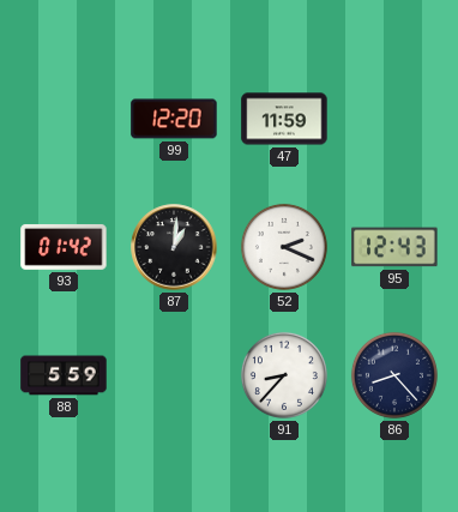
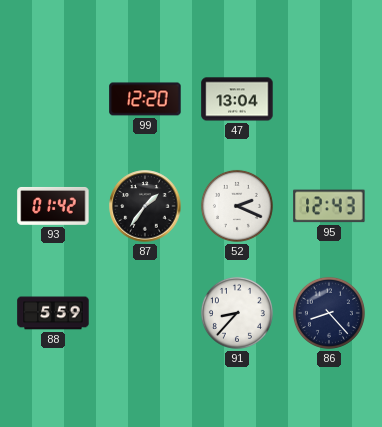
47: 11:59 -> 13:04 (237, 99)
87: 1:01 -> 1:36 (145, 206)
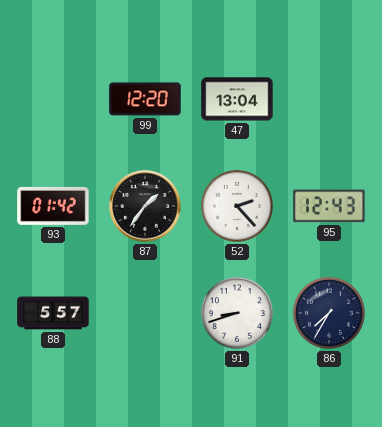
52: 2:19 -> 2:23 (237, 206)
88: 5:59 -> 5:57 (53, 313)
91: 8:37 -> 8:42 (237, 313)
86: 8:23 -> 7:35 (329, 313)
